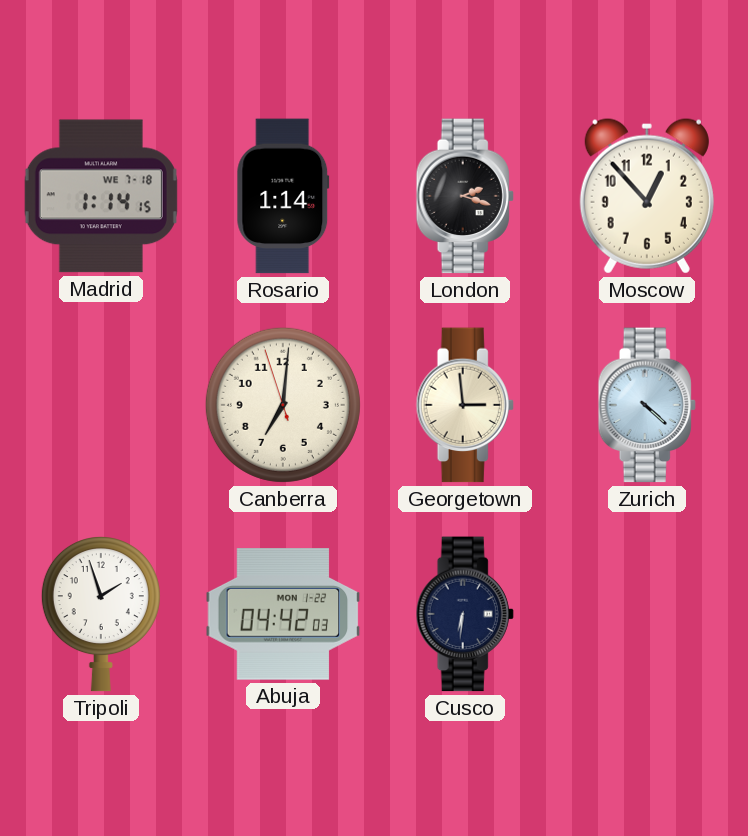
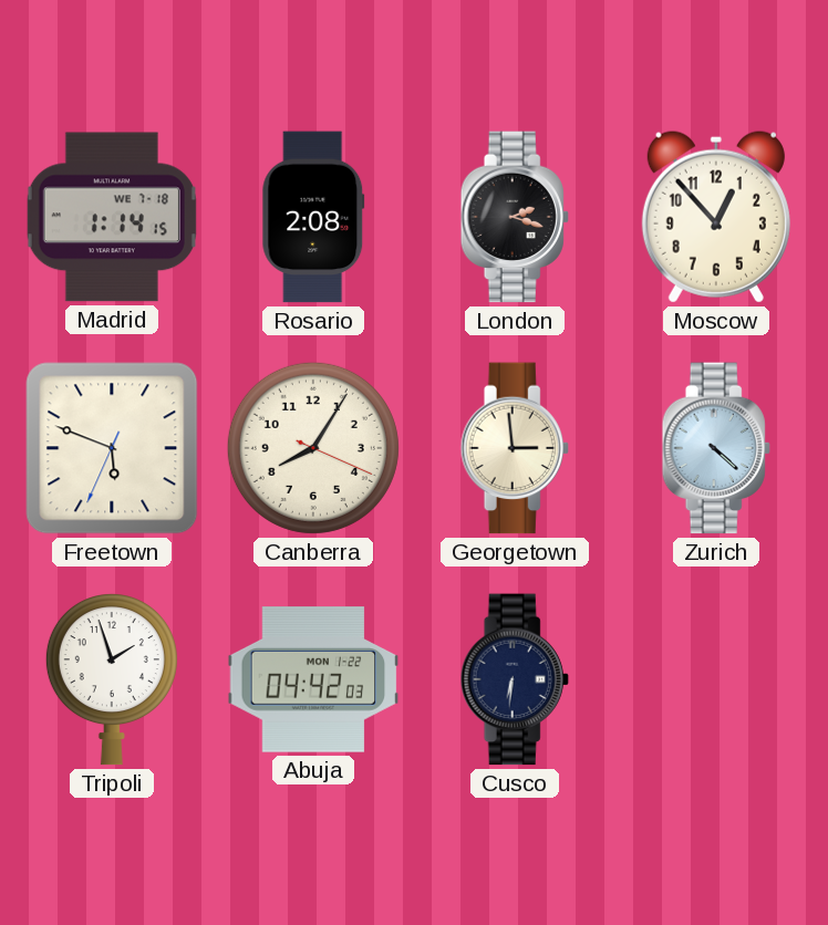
Rosario: 1:14 -> 2:08 (313, 217)
Freetown: none -> 5:48 (112, 448)
Canberra: 7:00 -> 8:05 (313, 448)
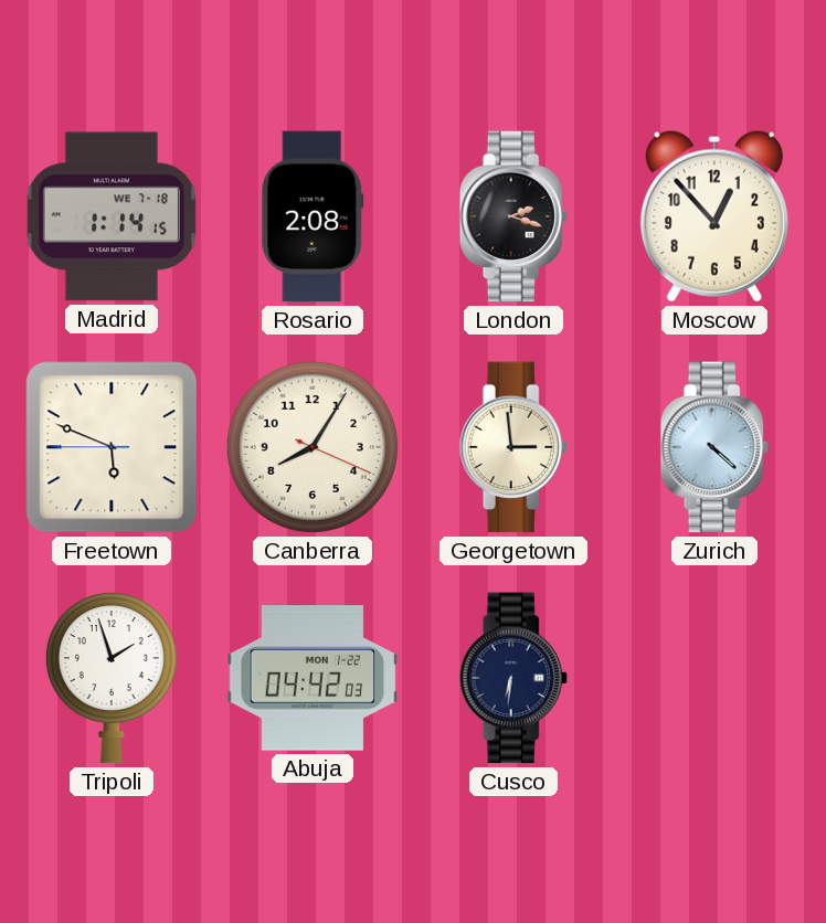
Freetown: 5:48:34 -> 5:48:45 (112, 447)
